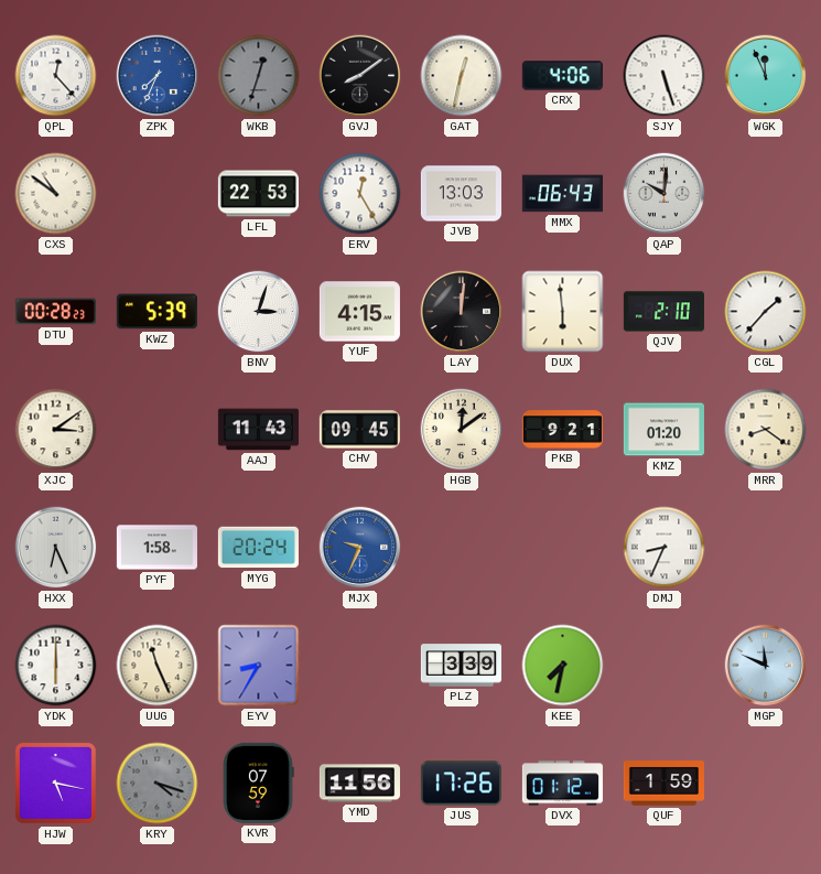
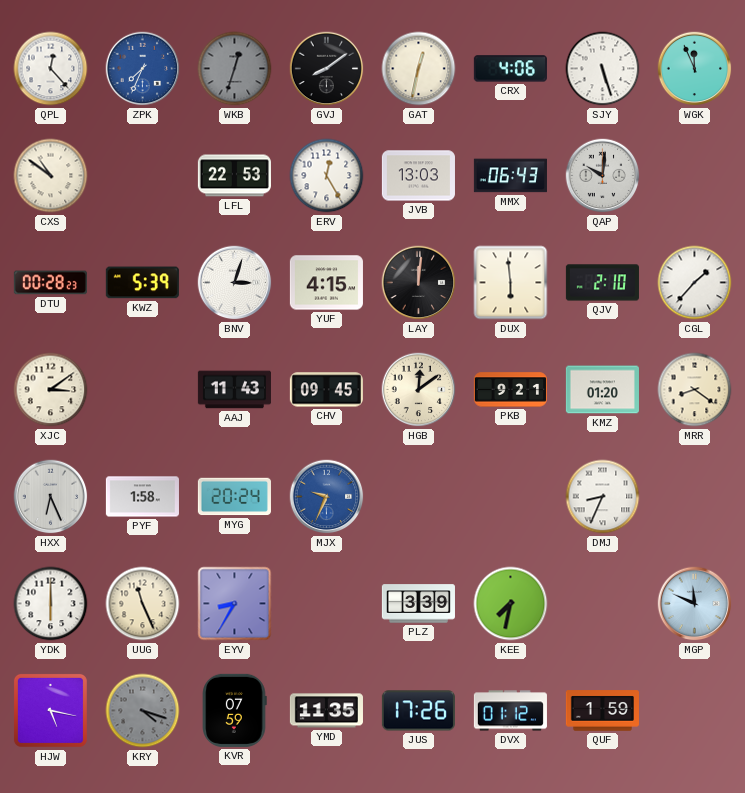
YMD: 11:56 -> 11:35 (326, 711)
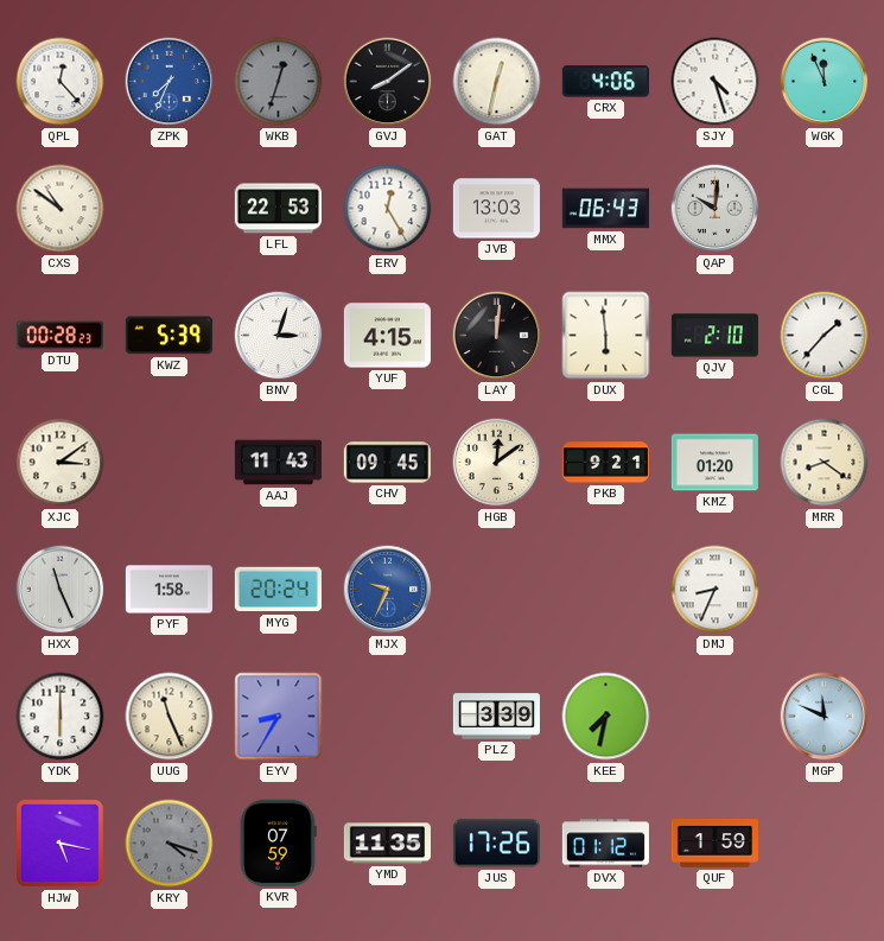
SJY: 5:27 -> 4:27 (716, 82)
HXX: 6:26 -> 11:26 (61, 590)
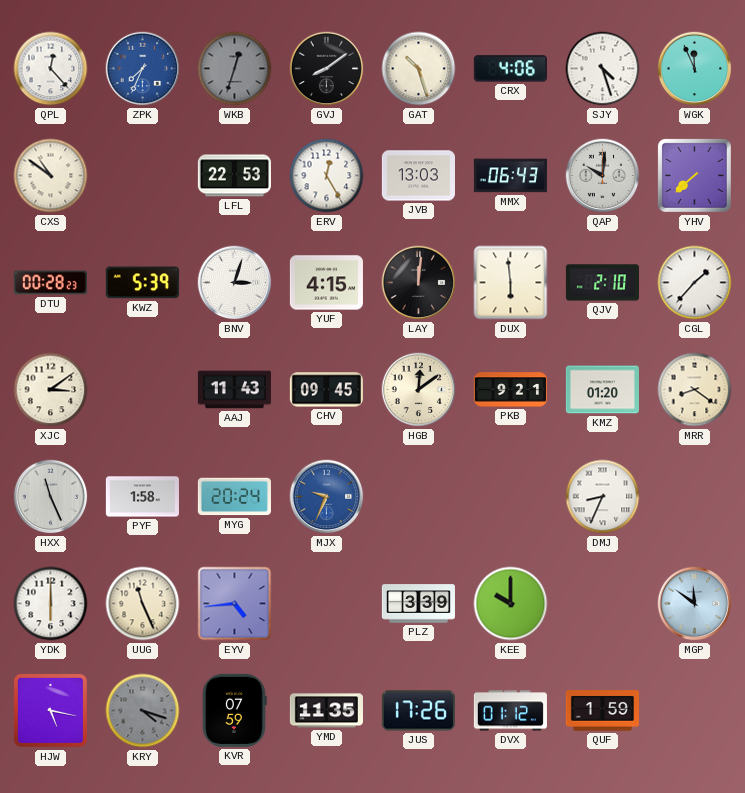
GAT: 12:32 -> 10:27 (419, 69)
YHV: none -> 7:38 (694, 175)
EYV: 8:35 -> 4:44 (235, 604)
KEE: 7:32 -> 10:00 (511, 604)
MGP: 11:49 -> 11:51 (695, 604)
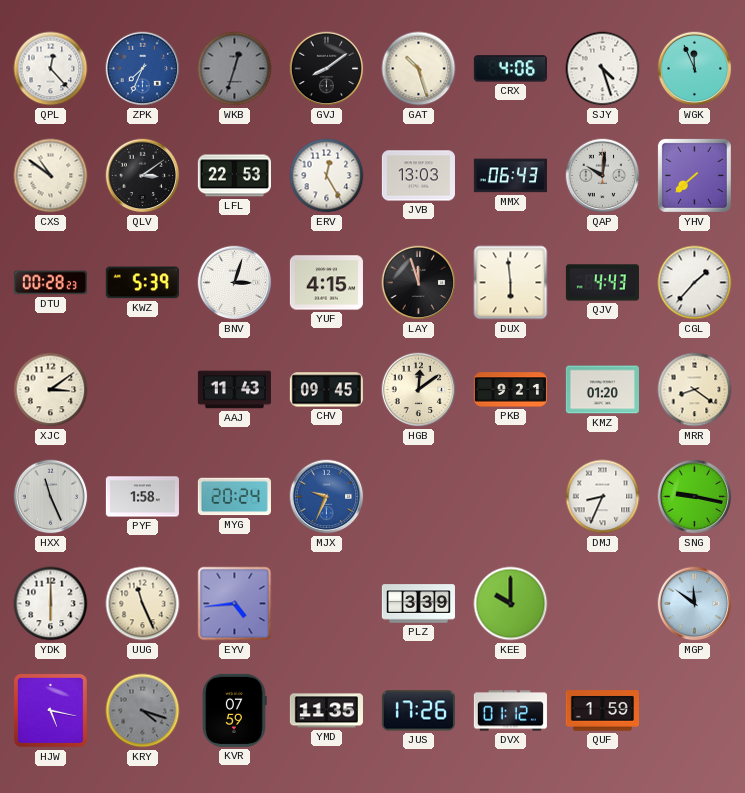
QLV: none -> 3:09 (143, 176)
LAY: 12:01 -> 11:57 (419, 283)
QJV: 2:10 -> 4:43 (602, 283)
SNG: none -> 9:17 (695, 497)
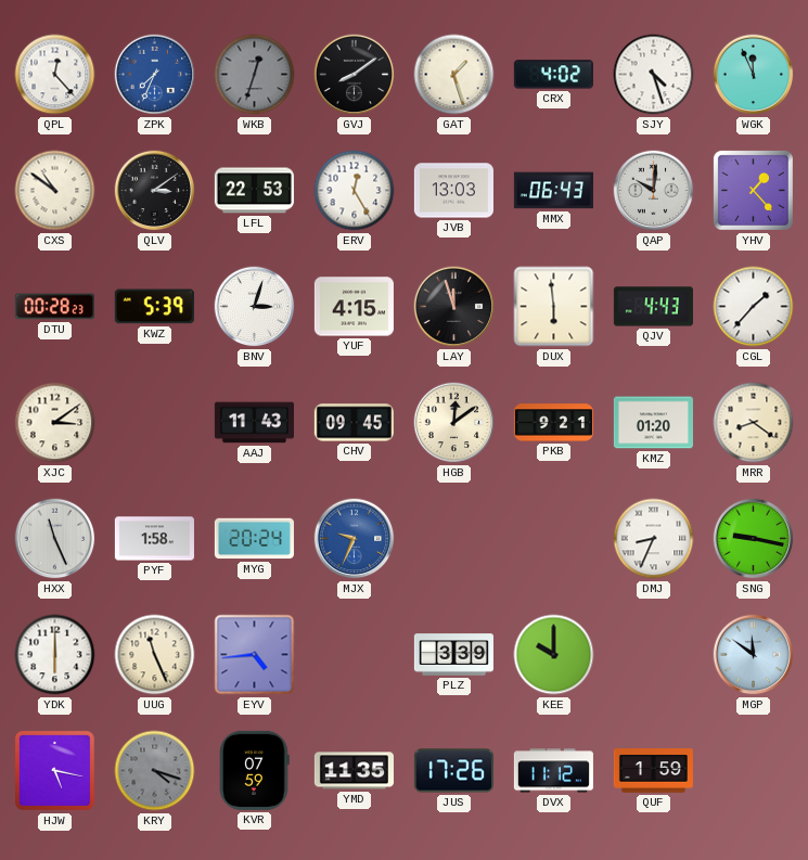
GAT: 10:27 -> 1:27 (454, 75)
CRX: 4:06 -> 4:02 (553, 75)
YHV: 7:38 -> 1:23 (753, 190)
DVX: 01:12 -> 11:12 (553, 771)
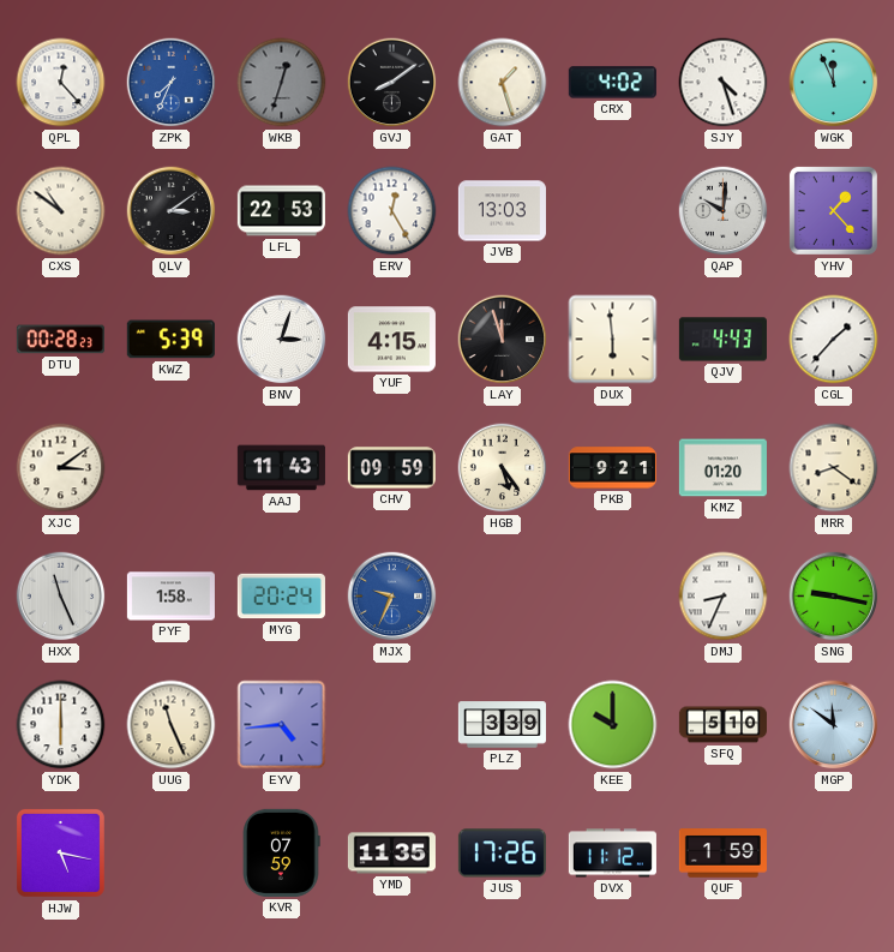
MMX: 06:43 -> none (553, 191)
CHV: 09:45 -> 09:59 (391, 468)
HGB: 12:09 -> 5:24 (503, 468)
SFQ: none -> 5:10 (722, 725)
KRY: 4:18 -> none (155, 771)
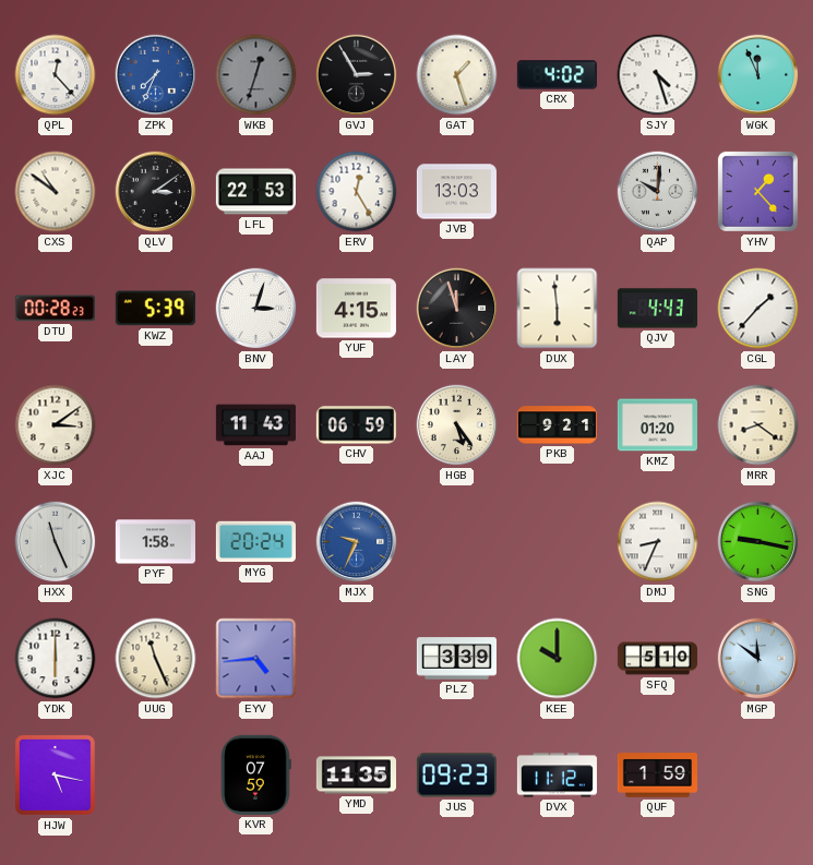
GVJ: 8:09 -> 2:55 (357, 75)
CHV: 09:59 -> 06:59 (356, 425)
JUS: 17:26 -> 09:23 (456, 776)
